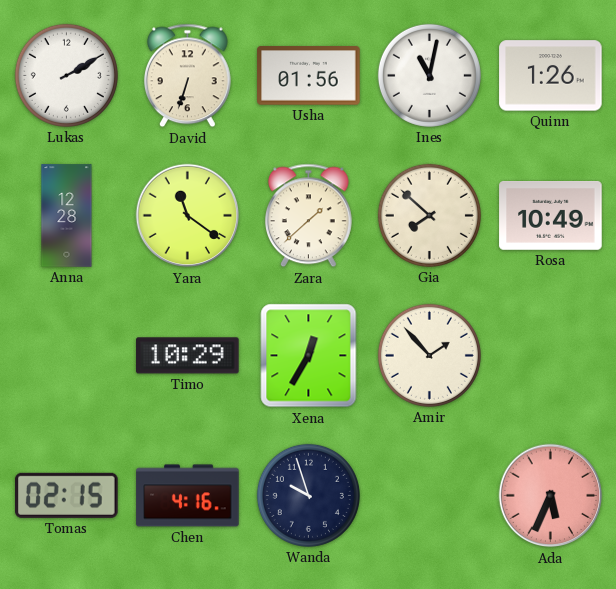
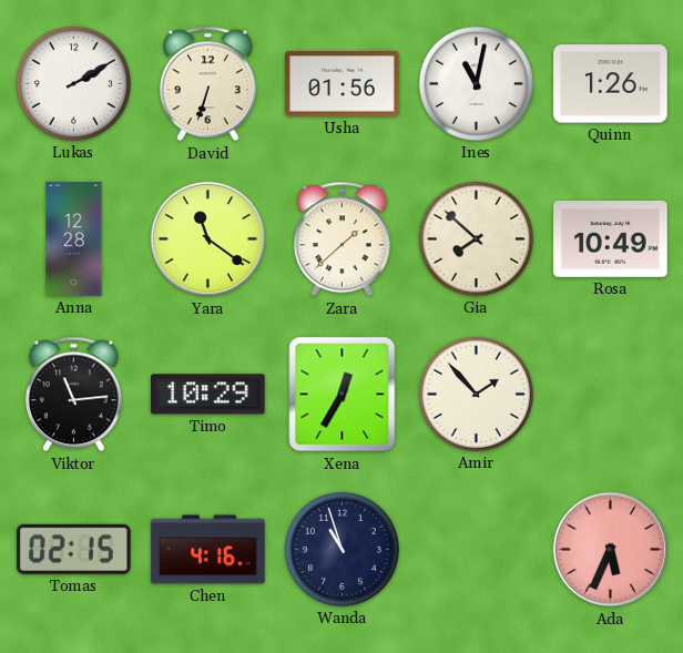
Viktor: none -> 11:14 (73, 395)
Wanda: 9:57 -> 10:57 (341, 549)
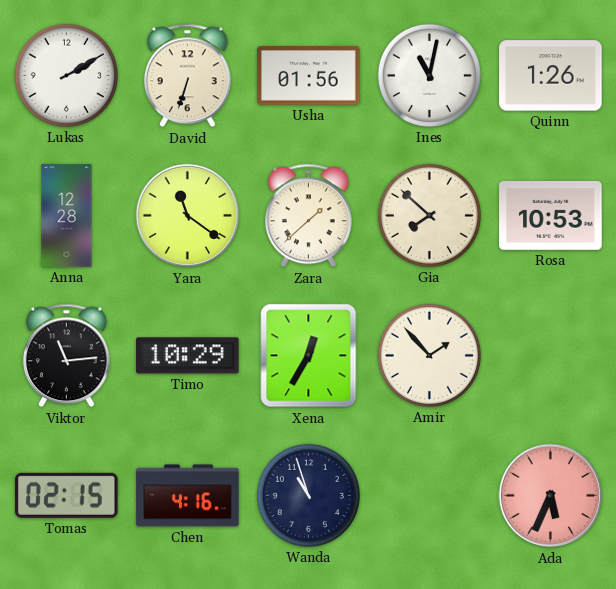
Rosa: 10:49 -> 10:53 (551, 216)
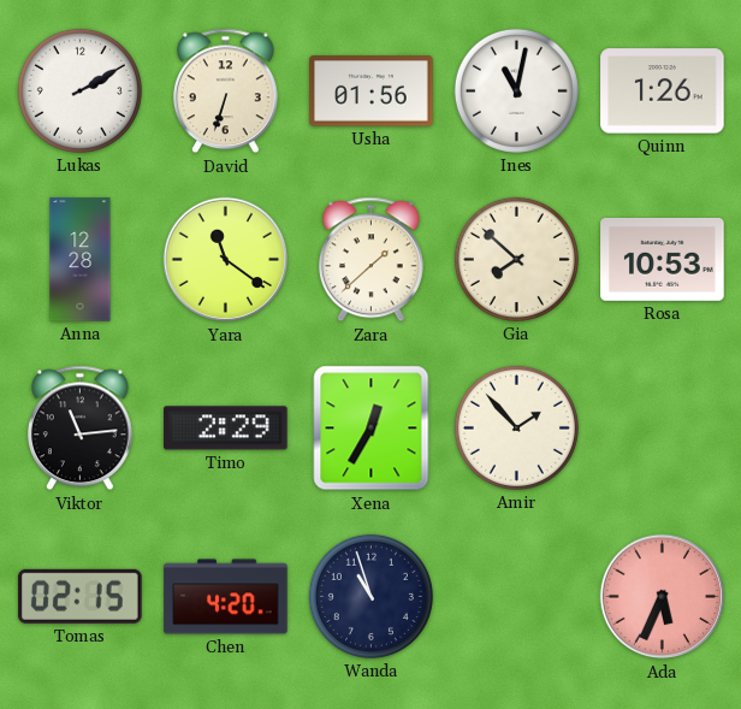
Timo: 10:29 -> 2:29 (226, 429)
Chen: 4:16 -> 4:20 (226, 597)
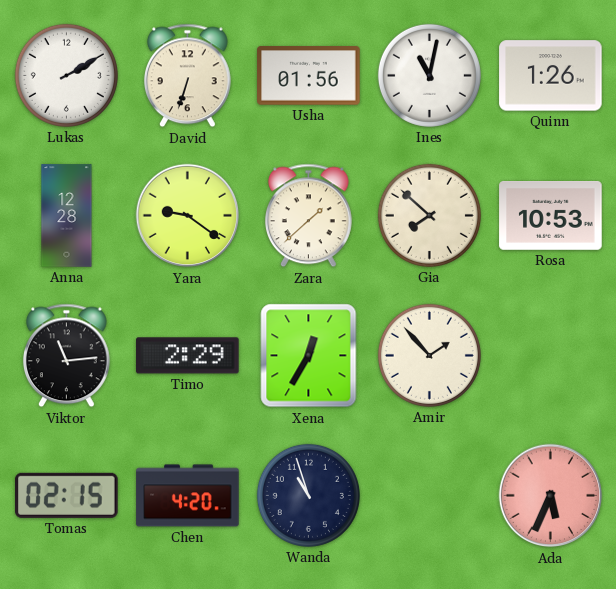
Yara: 11:21 -> 9:21 (188, 216)
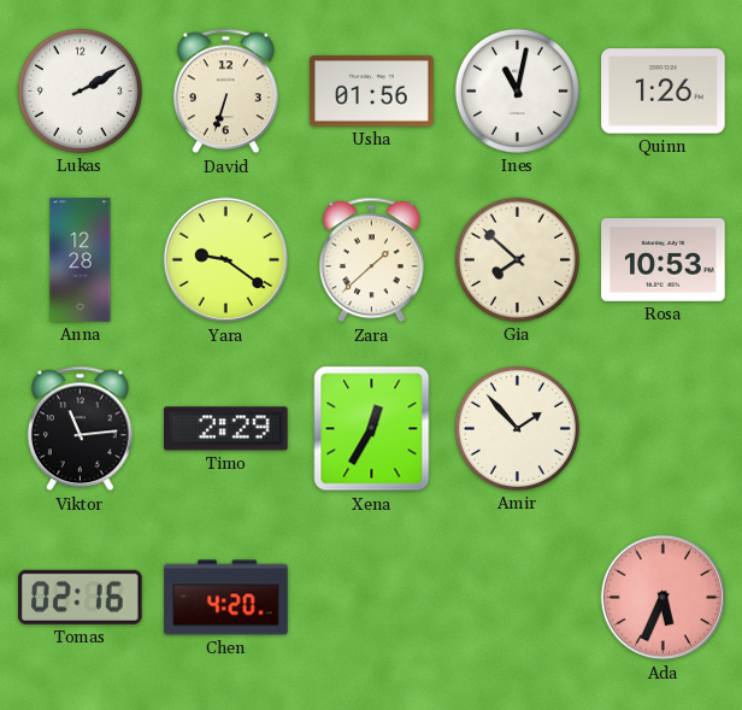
Tomas: 02:15 -> 02:16 (81, 597)
Wanda: 10:57 -> none (308, 495)
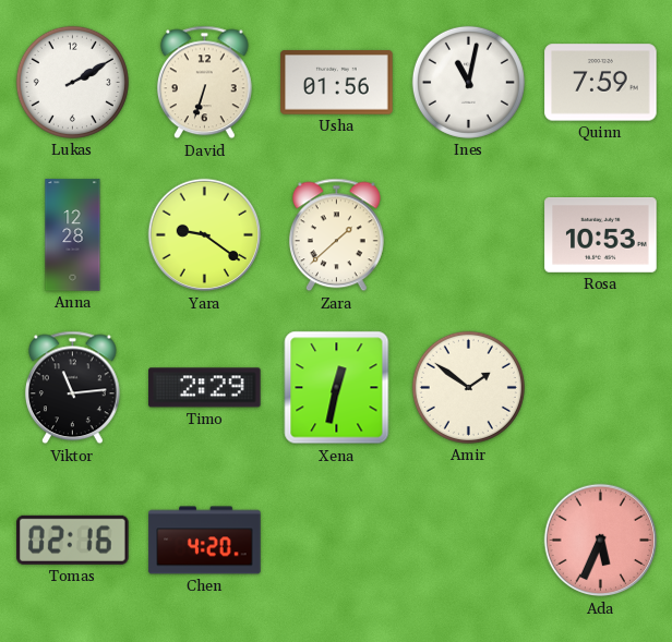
Quinn: 1:26 -> 7:59 (601, 83)
Gia: 7:52 -> none (517, 259)
Xena: 12:35 -> 12:32 (337, 388)
Amir: 1:53 -> 1:51 (468, 387)
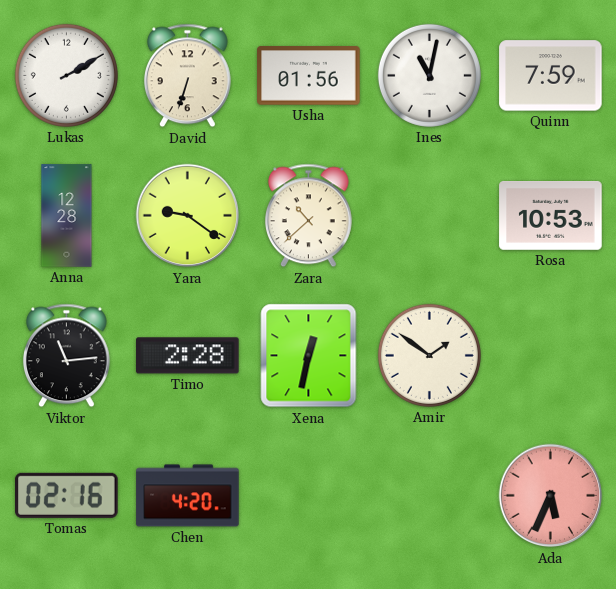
Zara: 1:38 -> 10:38 (308, 216)
Timo: 2:29 -> 2:28 (188, 356)
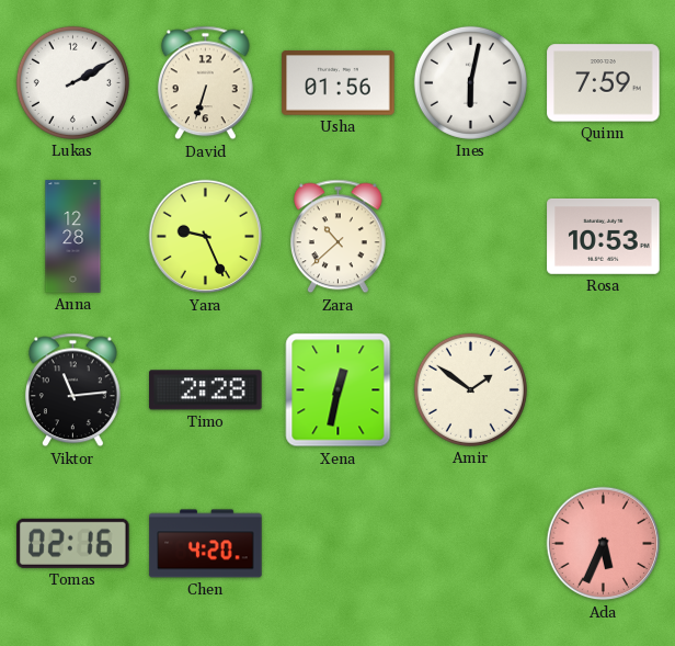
Ines: 11:02 -> 6:02 (470, 82)
Yara: 9:21 -> 9:26 (206, 237)
